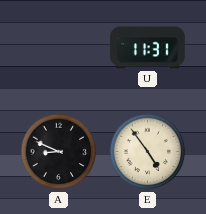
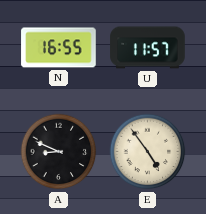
N: none -> 16:55 (59, 48)
U: 11:31 -> 11:57 (148, 48)
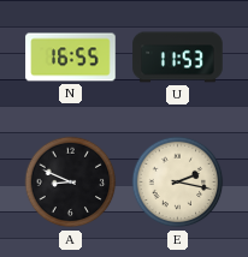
U: 11:57 -> 11:53 (178, 58)
E: 4:54 -> 2:17 (178, 183)
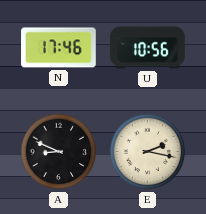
N: 16:55 -> 17:46 (59, 48)
U: 11:53 -> 10:56 (148, 48)
